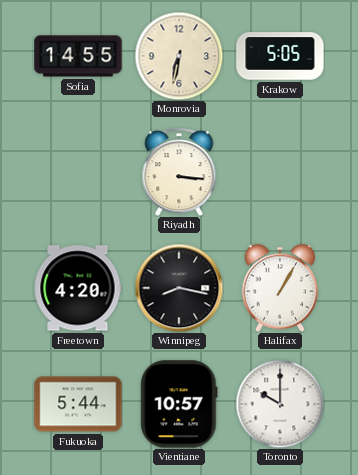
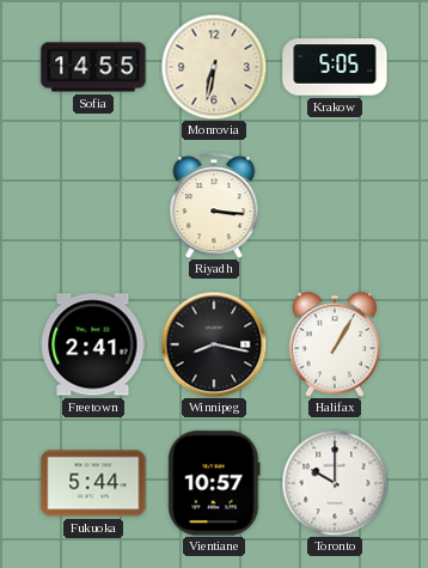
Freetown: 4:20 -> 2:41 (93, 344)
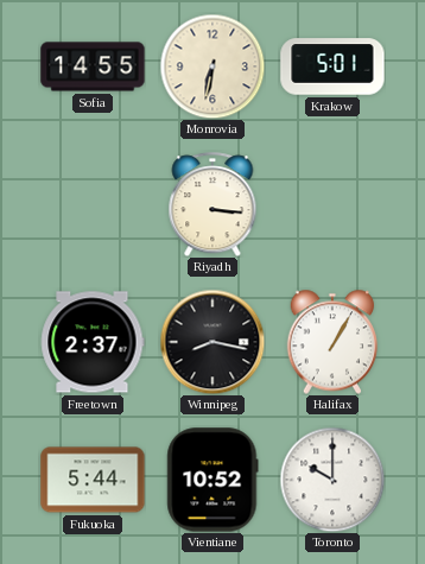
Krakow: 5:05 -> 5:01 (332, 66)
Freetown: 2:41 -> 2:37 (93, 342)
Vientiane: 10:57 -> 10:52 (213, 480)
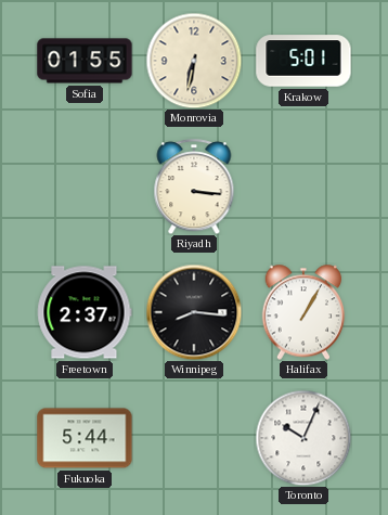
Sofia: 14:55 -> 01:55 (85, 61)
Winnipeg: 8:17 -> 8:16 (194, 312)
Vientiane: 10:52 -> none (213, 480)
Toronto: 10:00 -> 10:04 (303, 438)
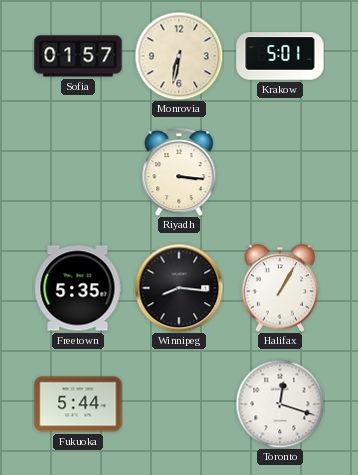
Sofia: 01:55 -> 01:57 (78, 56)
Freetown: 2:37 -> 5:35 (78, 288)
Toronto: 10:04 -> 12:18 (280, 404)
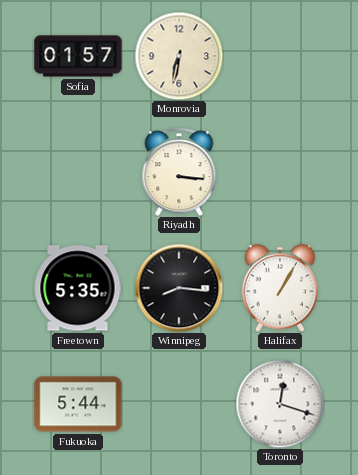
Krakow: 5:01 -> none (280, 56)
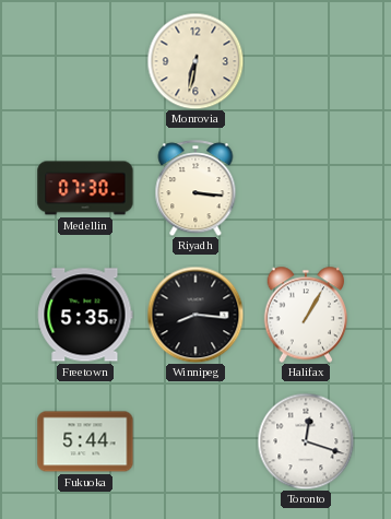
Sofia: 01:57 -> none (78, 56)
Medellin: none -> 07:30 (85, 188)
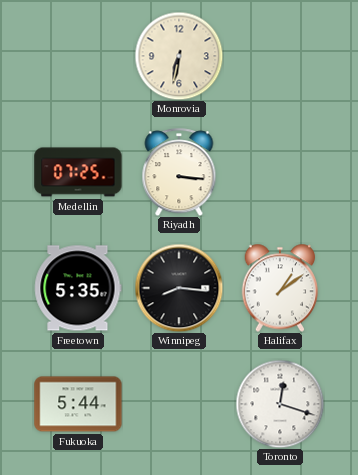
Medellin: 07:30 -> 07:25 (78, 172)
Halifax: 1:05 -> 1:09 (280, 288)
